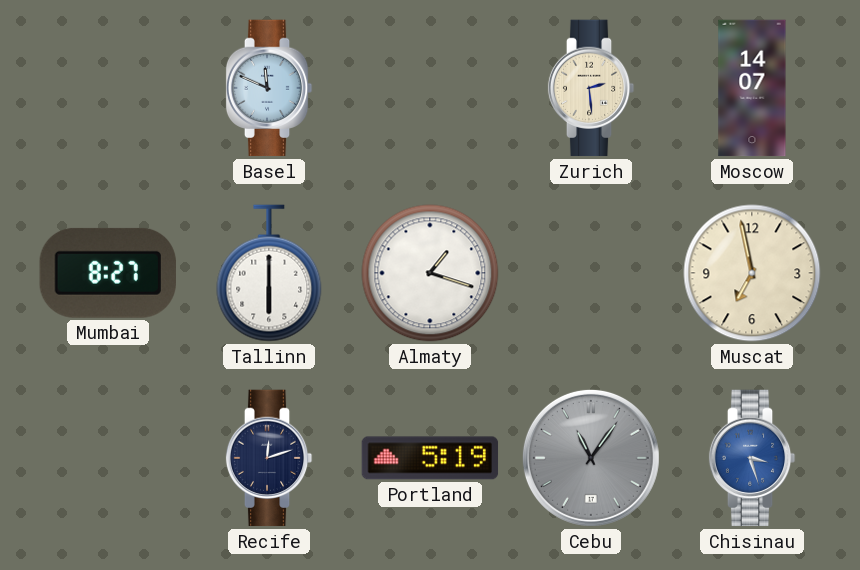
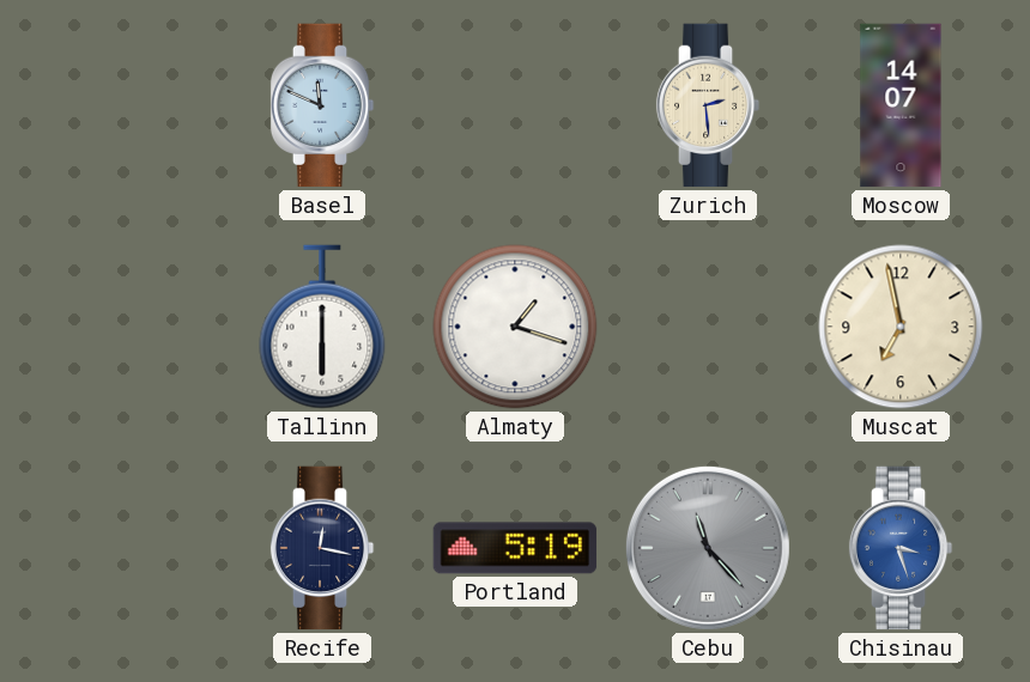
Mumbai: 8:27 -> none (108, 273)
Recife: 12:12 -> 12:17 (322, 548)
Cebu: 11:06 -> 11:23 (708, 548)
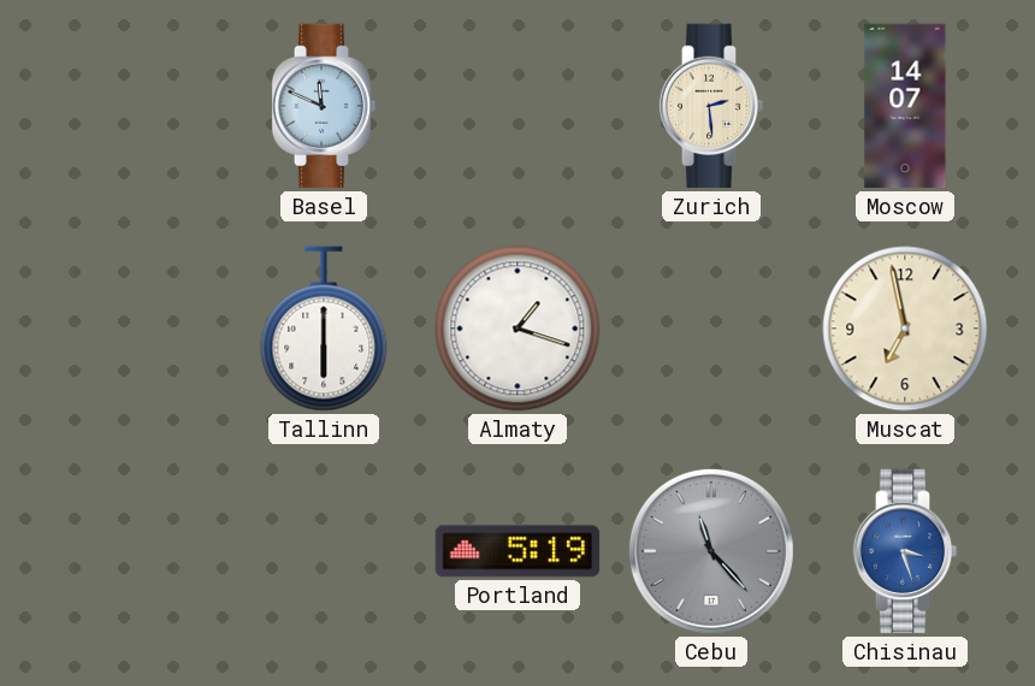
Recife: 12:17 -> none (322, 548)
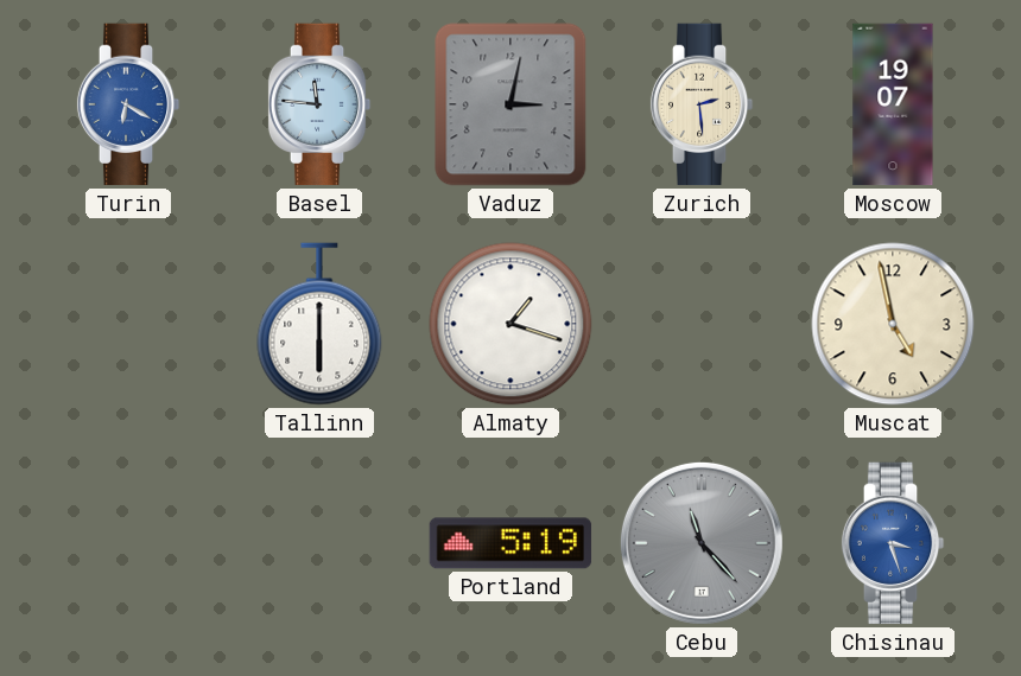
Turin: none -> 6:20 (128, 104)
Basel: 11:49 -> 11:46 (319, 104)
Vaduz: none -> 3:02 (510, 104)
Moscow: 14:07 -> 19:07 (893, 104)
Muscat: 6:58 -> 4:58 (893, 324)
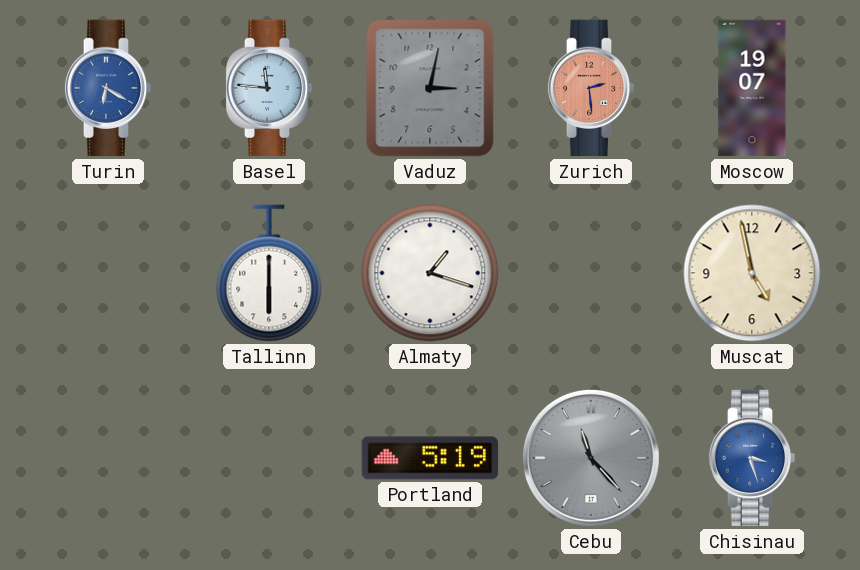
Zurich dial: cream -> salmon (591, 88)
